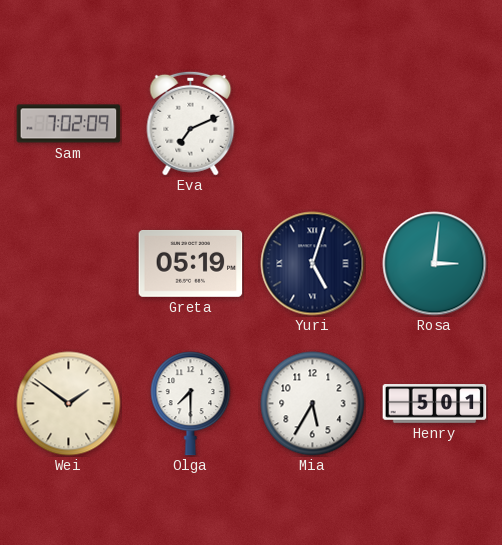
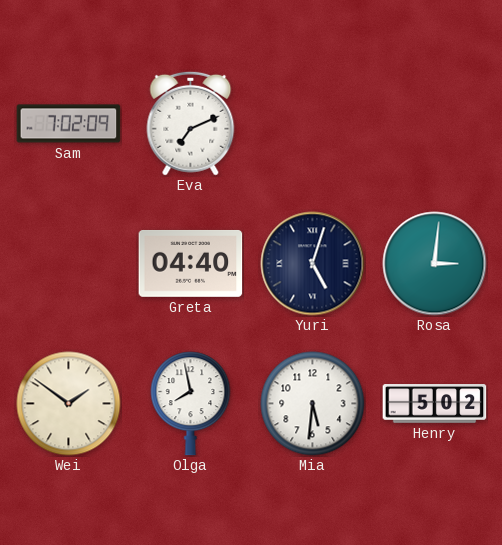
Greta: 05:19 -> 04:40 (191, 263)
Olga: 7:30 -> 7:58 (191, 404)
Mia: 5:35 -> 5:31 (313, 404)
Henry: 5:01 -> 5:02 (435, 404)
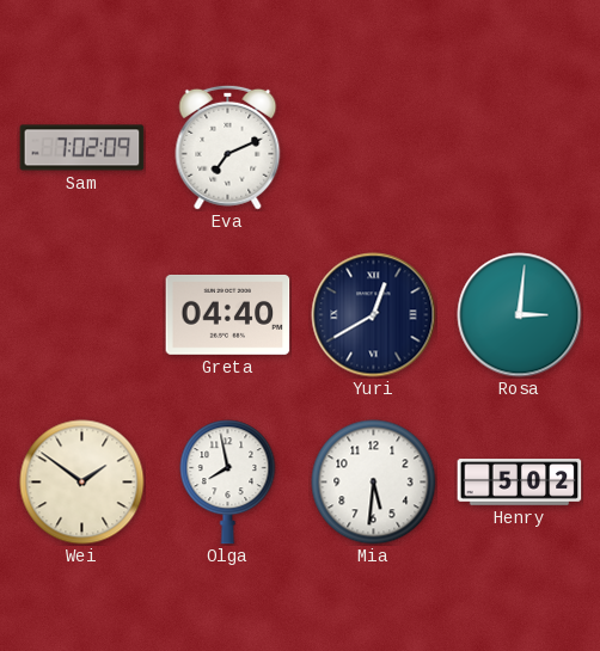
Yuri: 5:03 -> 12:40 (374, 315)
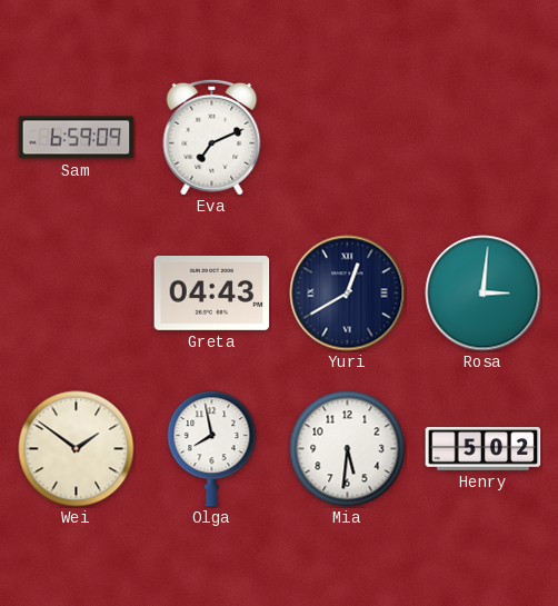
Sam: 7:02 -> 6:59 (77, 138)
Greta: 04:40 -> 04:43 (212, 292)
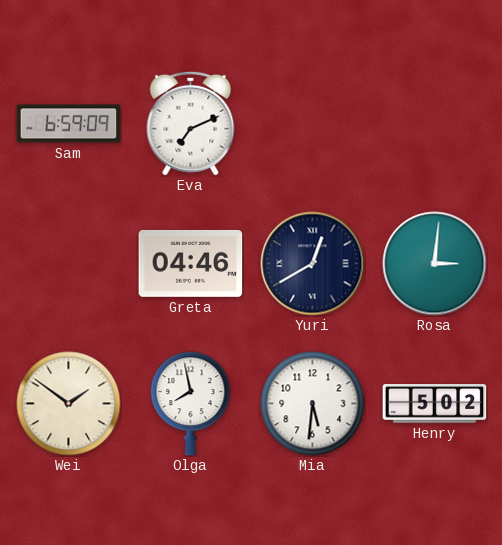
Greta: 04:43 -> 04:46 (191, 263)
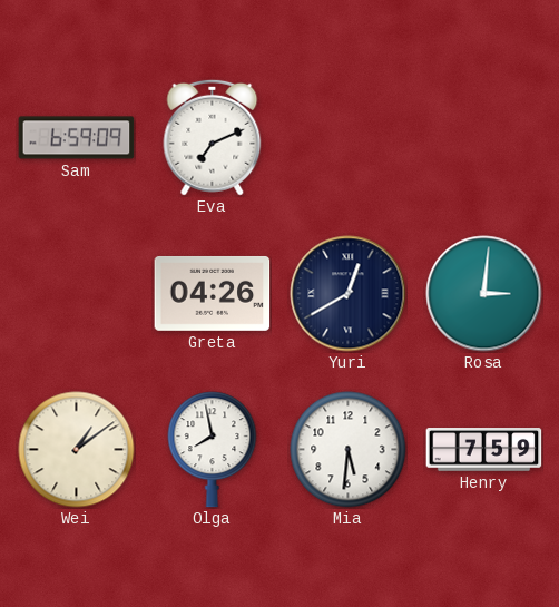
Greta: 04:46 -> 04:26 (213, 293)
Wei: 1:51 -> 1:09 (77, 450)
Henry: 5:02 -> 7:59 (484, 450)
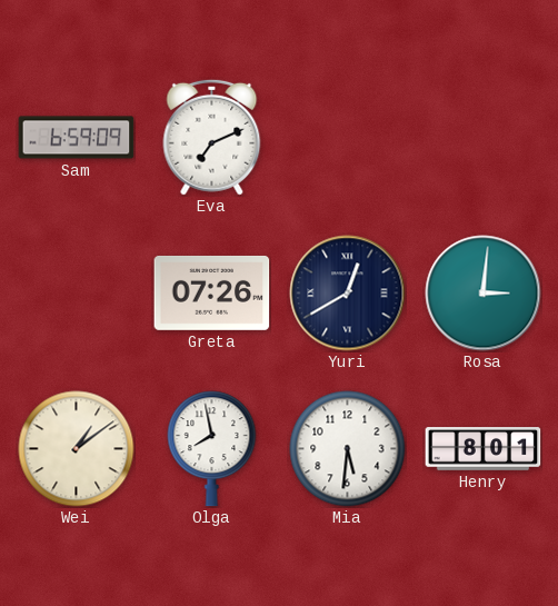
Greta: 04:26 -> 07:26 (212, 292)
Henry: 7:59 -> 8:01 (484, 449)
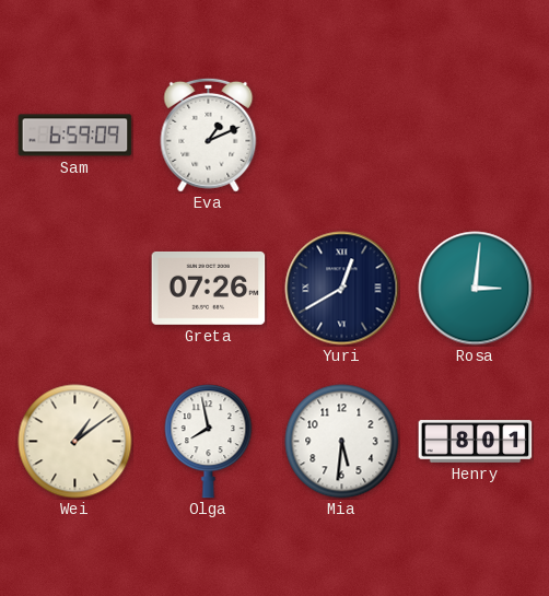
Eva: 7:11 -> 1:11 (209, 135)
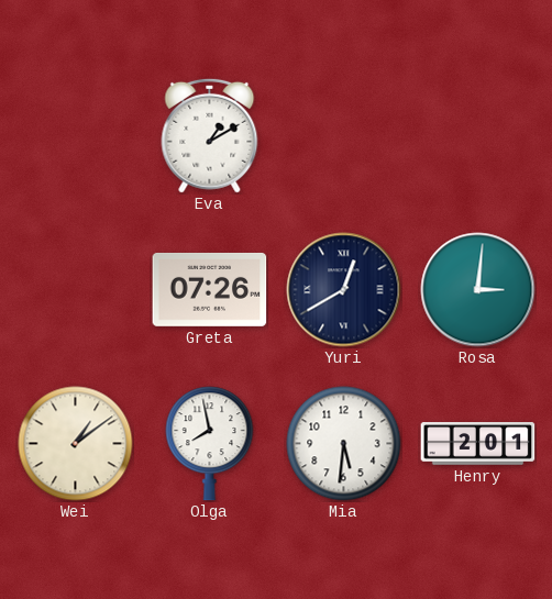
Sam: 6:59 -> none (75, 136)
Eva: 1:11 -> 1:10 (210, 135)
Henry: 8:01 -> 2:01 (478, 444)
